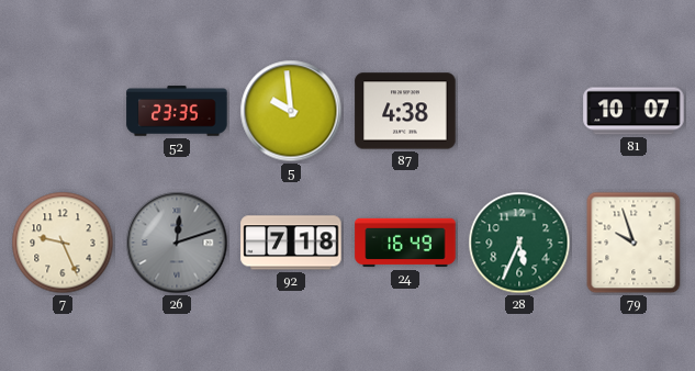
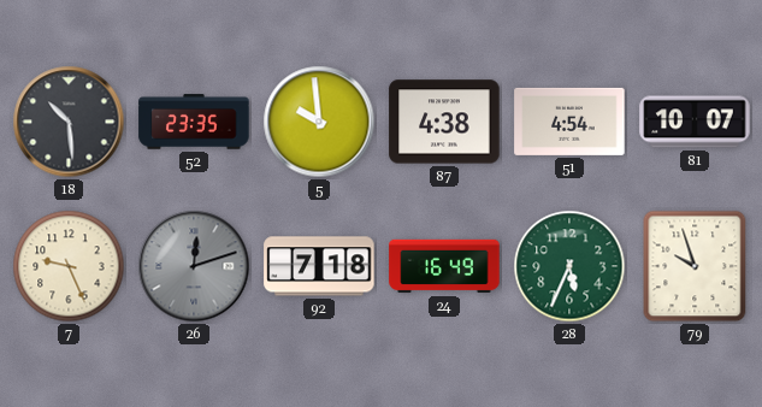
18: none -> 10:29 (69, 122)
51: none -> 4:54 (569, 122)
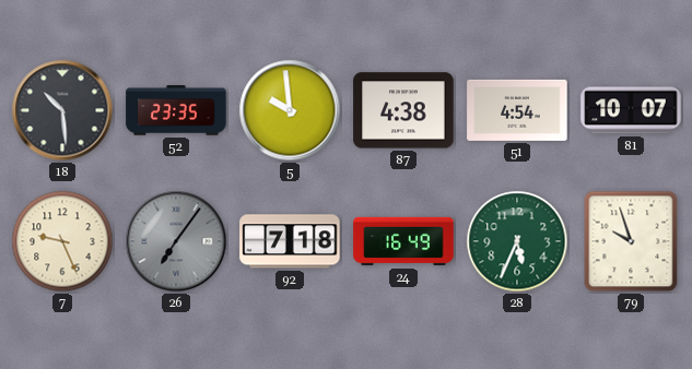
26: 12:12 -> 7:06 (176, 241)
